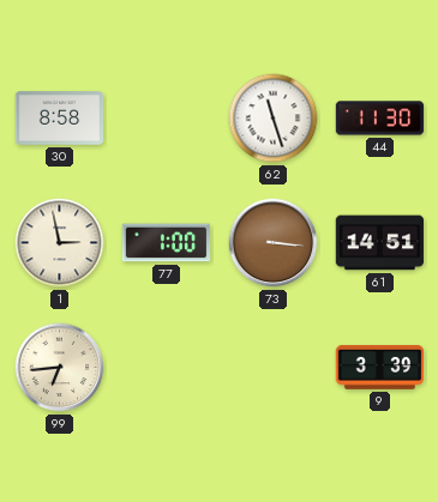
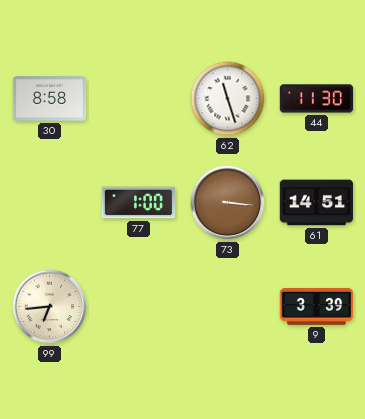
1: 2:58 -> none (60, 243)
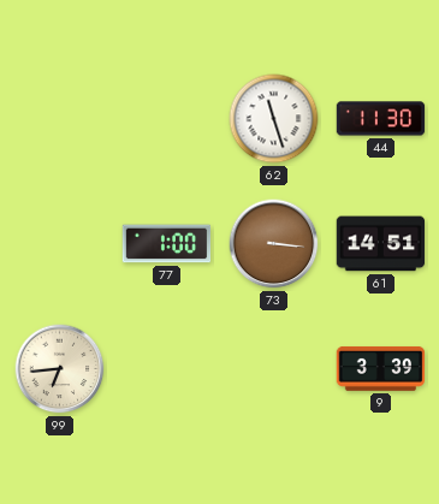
30: 8:58 -> none (50, 99)
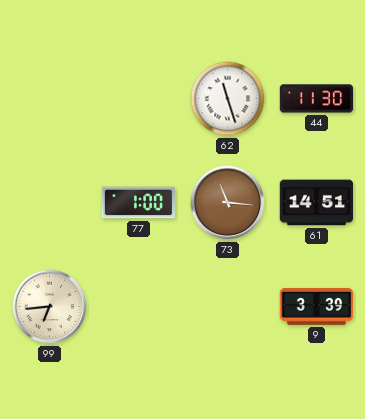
73: 3:16 -> 11:16 (228, 203)
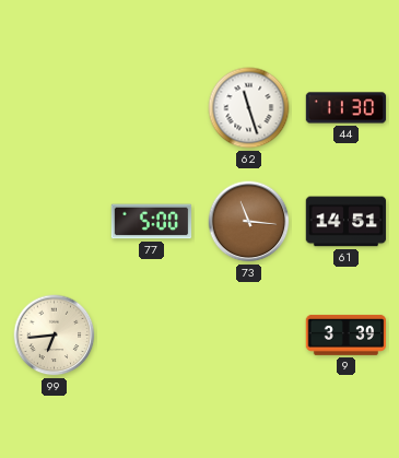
77: 1:00 -> 5:00 (152, 222)
